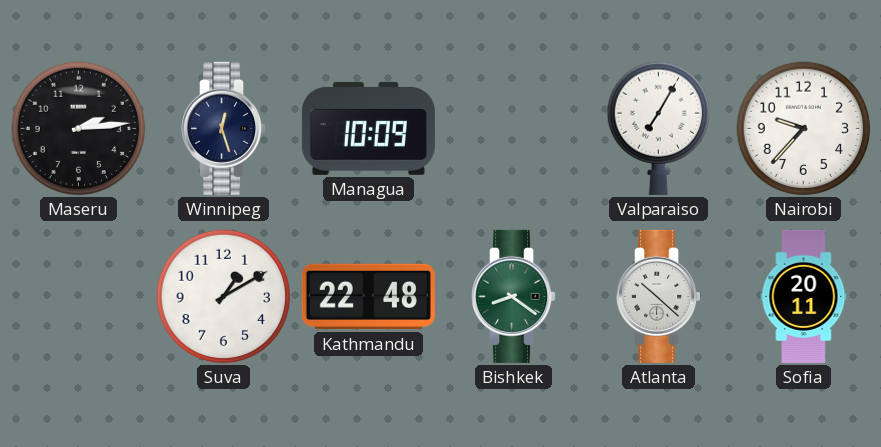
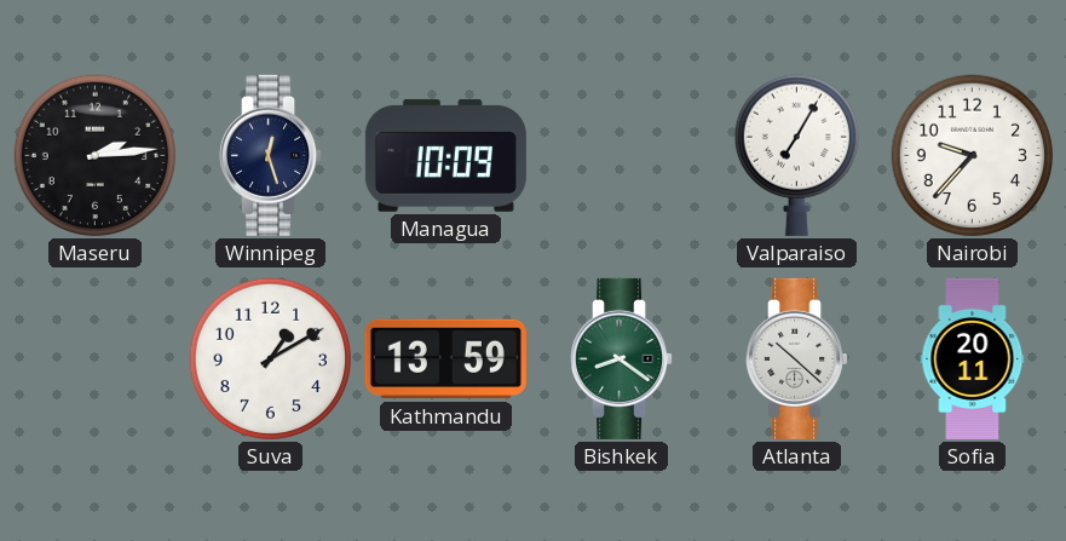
Kathmandu: 22:48 -> 13:59 (445, 359)
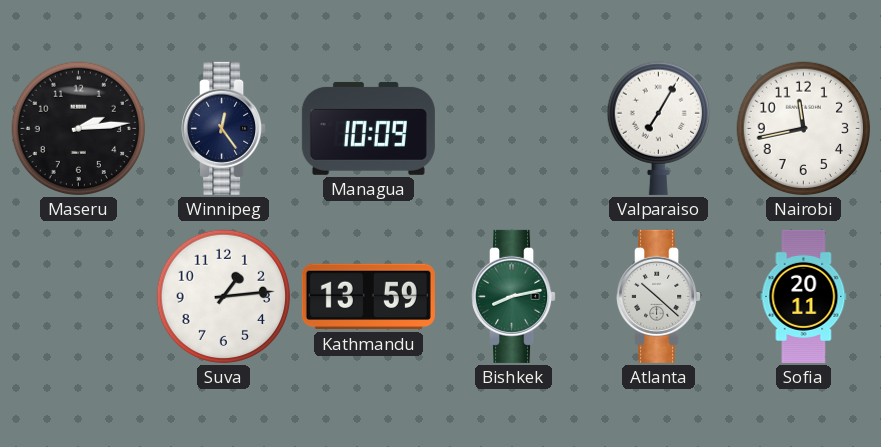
Winnipeg: 12:27 -> 12:24 (224, 128)
Nairobi: 9:37 -> 11:43 (804, 129)
Suva: 1:10 -> 1:14 (224, 297)
Bishkek: 8:21 -> 8:13 (514, 296)
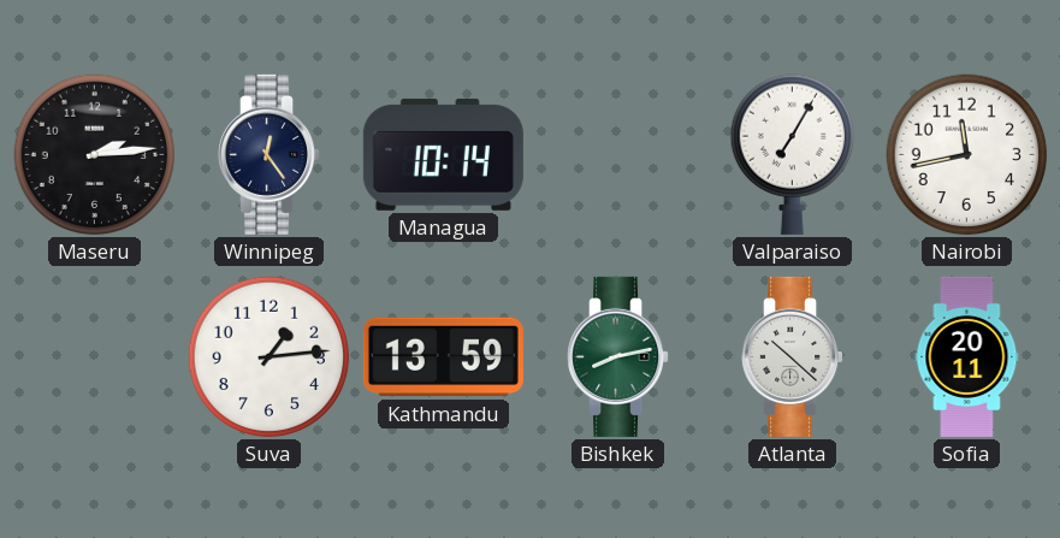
Managua: 10:09 -> 10:14 (443, 154)
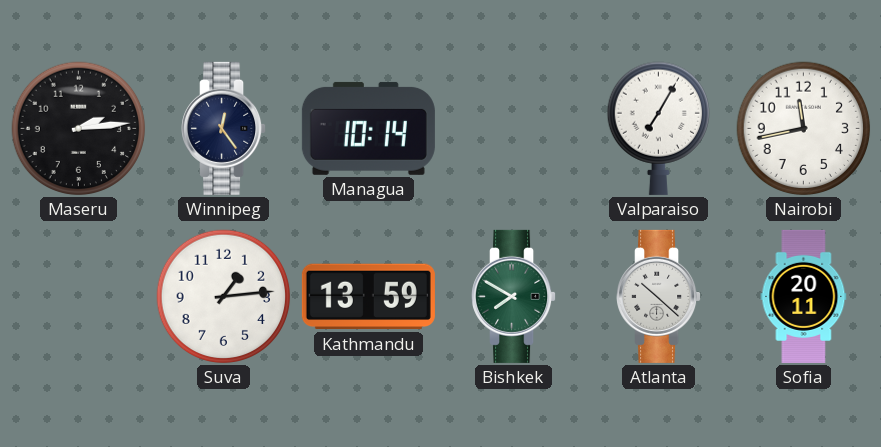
Bishkek: 8:13 -> 7:50 (514, 296)
